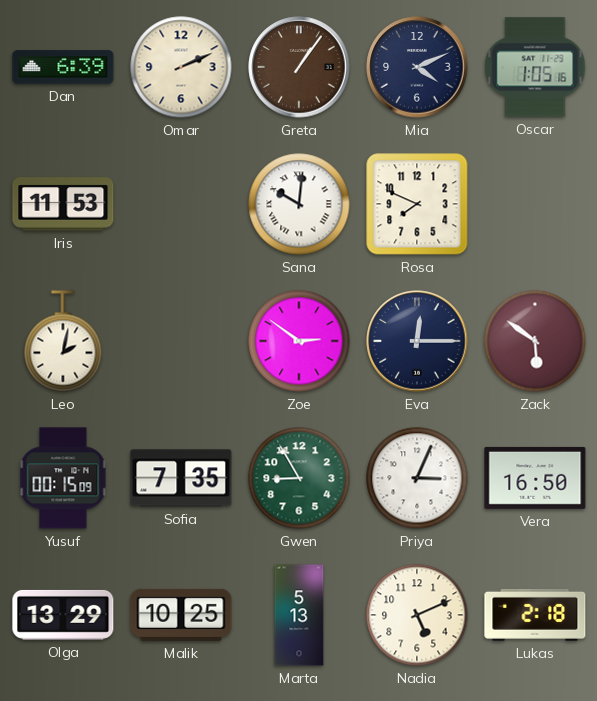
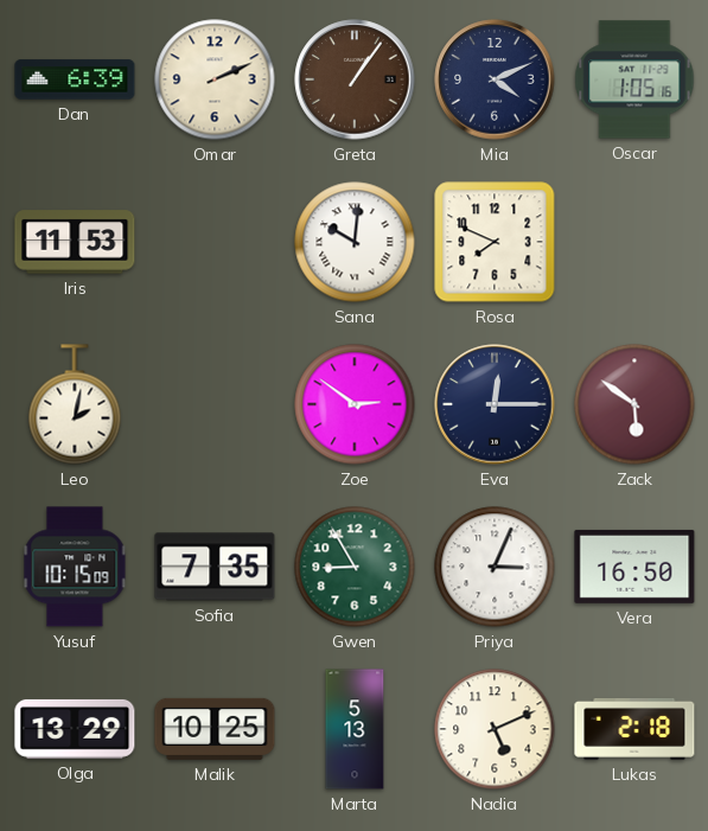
Yusuf: 00:15 -> 10:15 (75, 567)
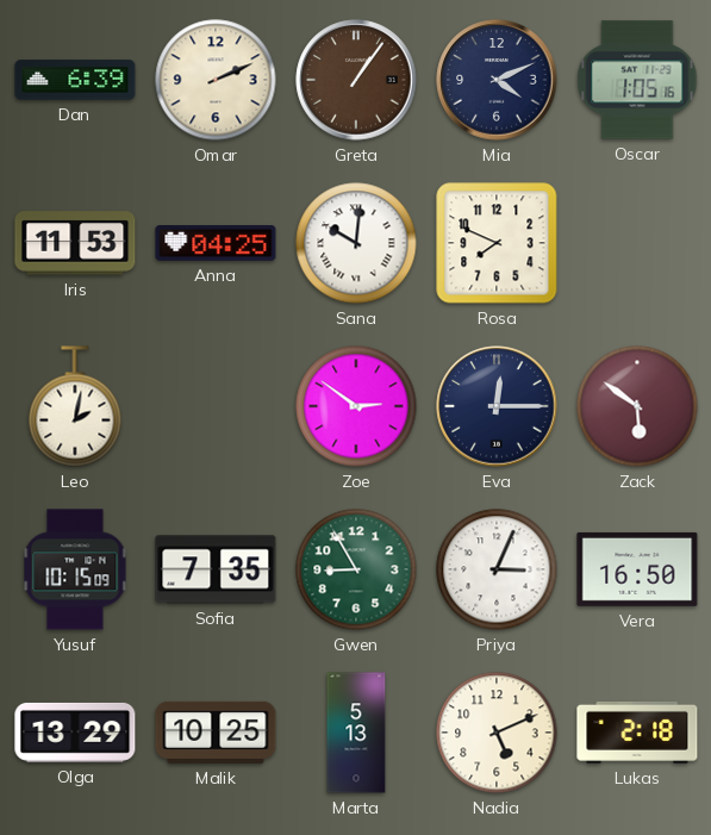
Anna: none -> 04:25 (216, 244)
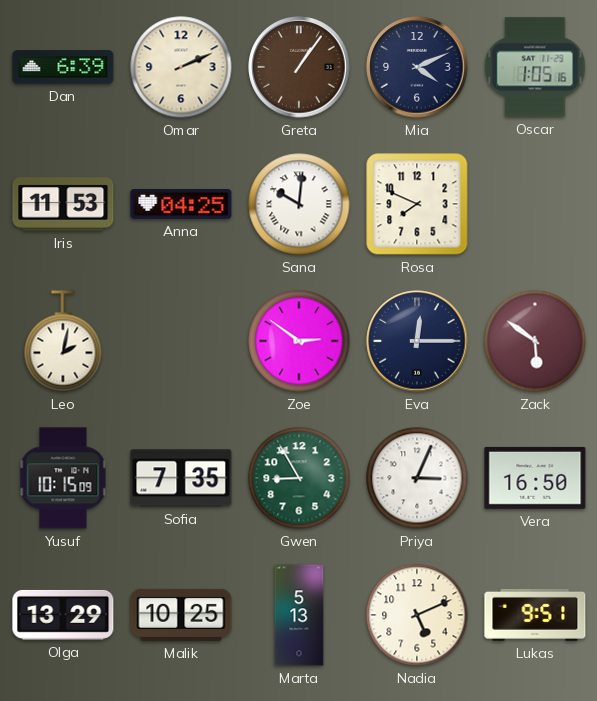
Lukas: 2:18 -> 9:51 (535, 615)
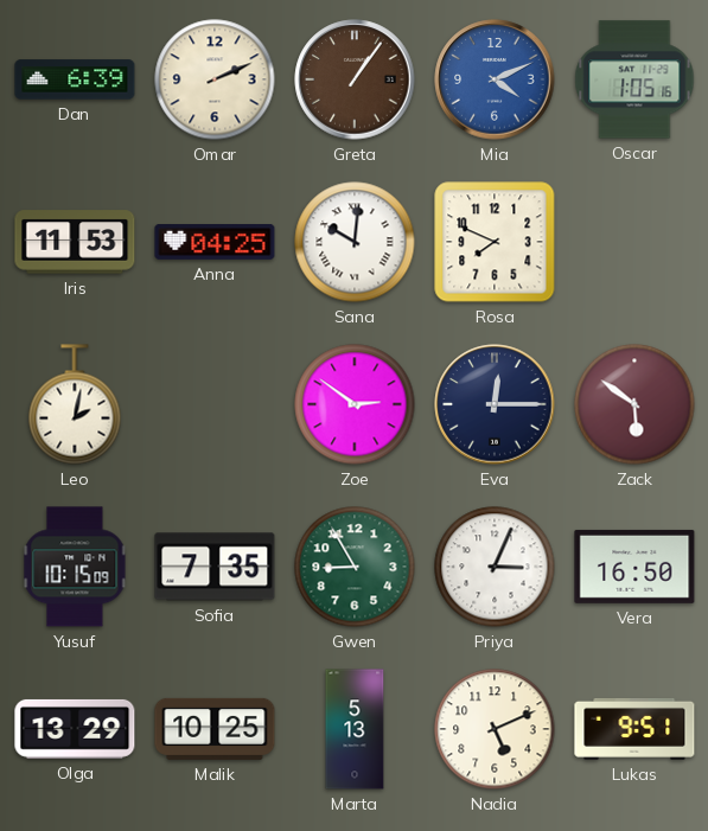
Mia dial: navy -> blue (495, 79)
